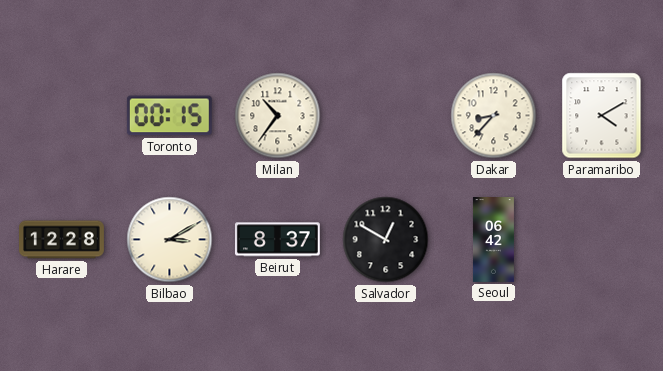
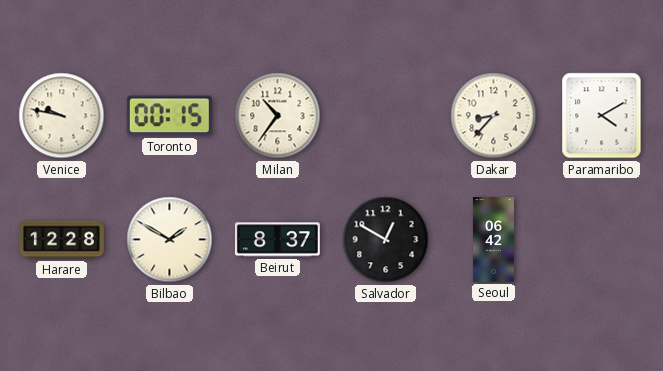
Venice: none -> 9:47 (62, 116)
Bilbao: 3:10 -> 1:50 (170, 240)
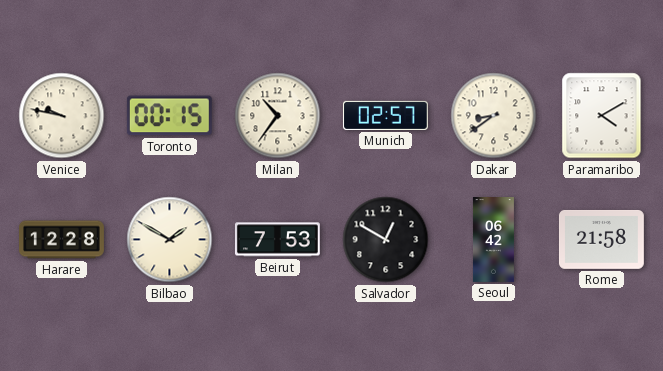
Munich: none -> 02:57 (385, 115)
Dakar: 8:37 -> 8:39 (494, 116)
Beirut: 8:37 -> 7:53 (277, 240)
Rome: none -> 21:58 (601, 239)
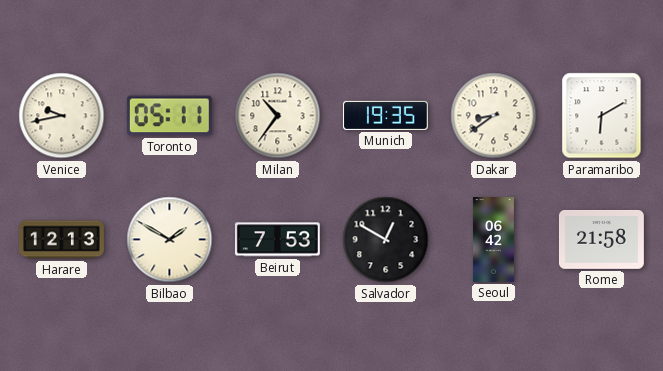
Venice: 9:47 -> 9:43 (62, 116)
Toronto: 00:15 -> 05:11 (169, 116)
Munich: 02:57 -> 19:35 (385, 115)
Paramaribo: 4:10 -> 6:10 (602, 116)
Harare: 12:28 -> 12:13 (62, 240)
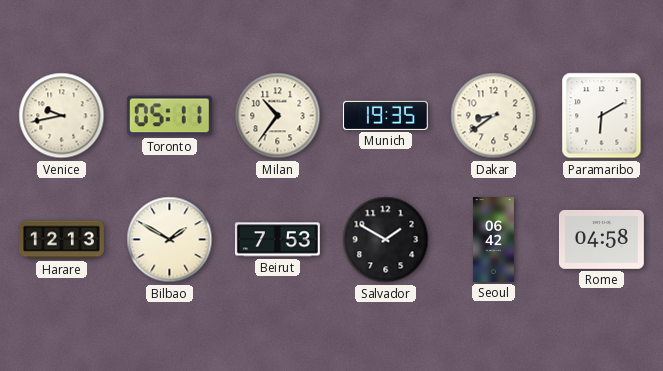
Salvador: 12:50 -> 1:50 (386, 240)
Rome: 21:58 -> 04:58 (601, 239)
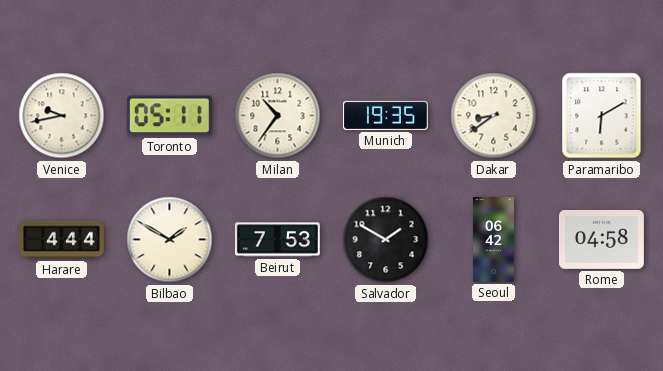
Harare: 12:13 -> 4:44 (62, 240)
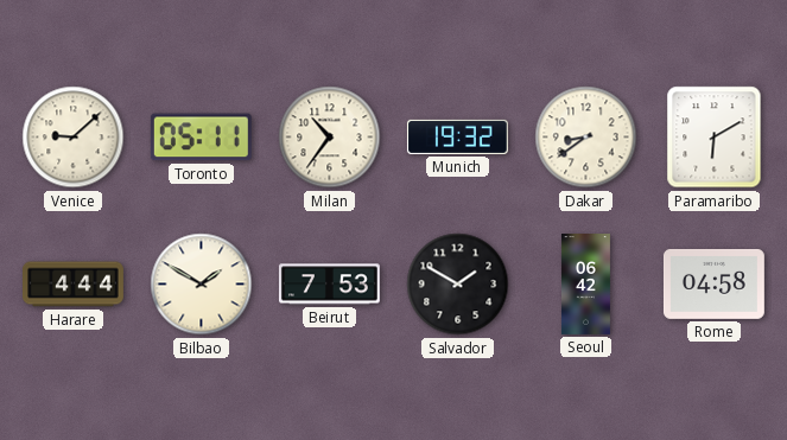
Venice: 9:43 -> 9:08 (74, 138)
Munich: 19:35 -> 19:32 (457, 136)
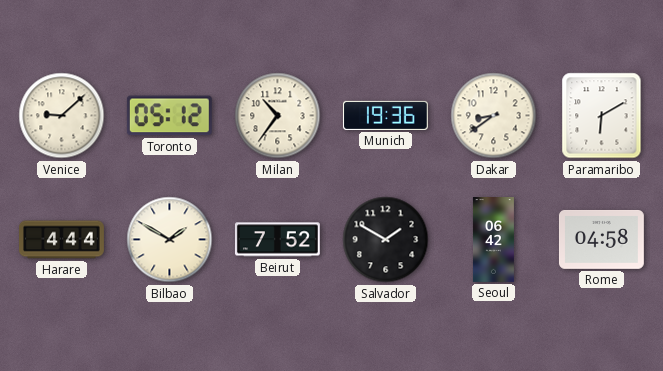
Toronto: 05:11 -> 05:12 (169, 116)
Munich: 19:32 -> 19:36 (385, 115)
Beirut: 7:53 -> 7:52 (277, 240)
